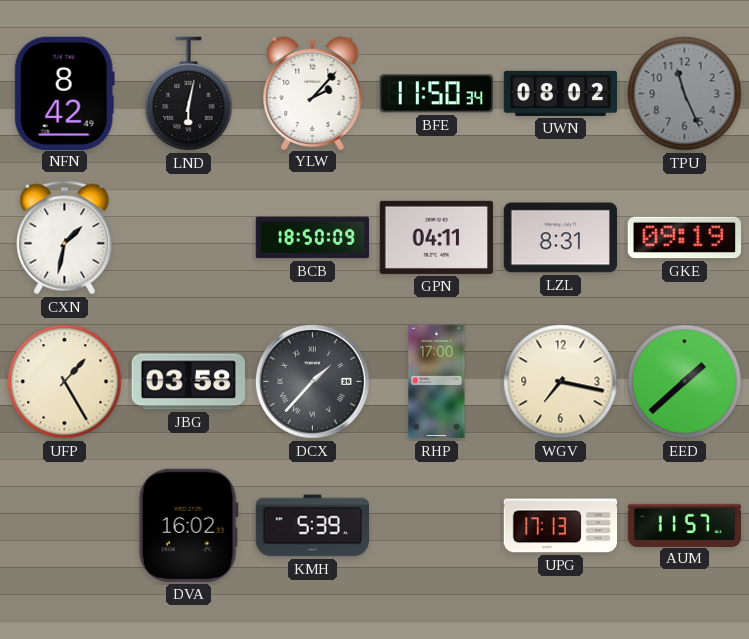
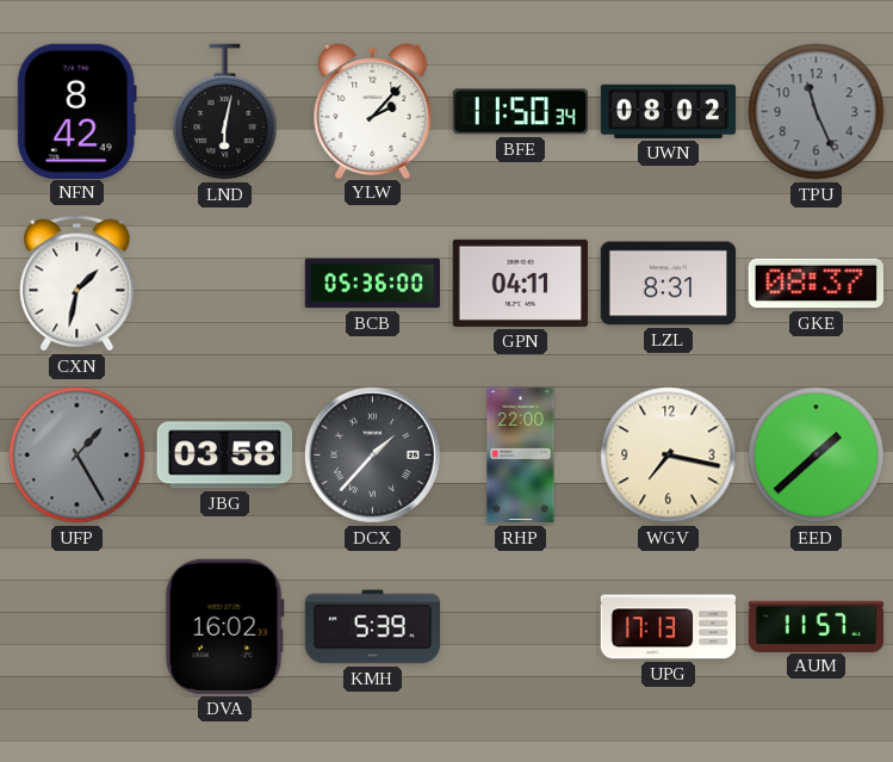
BCB: 18:50 -> 05:36 (372, 284)
GKE: 09:19 -> 08:37 (816, 284)
UFP dial: cream -> grey (77, 456)
RHP: 17:00 -> 22:00 (521, 456)
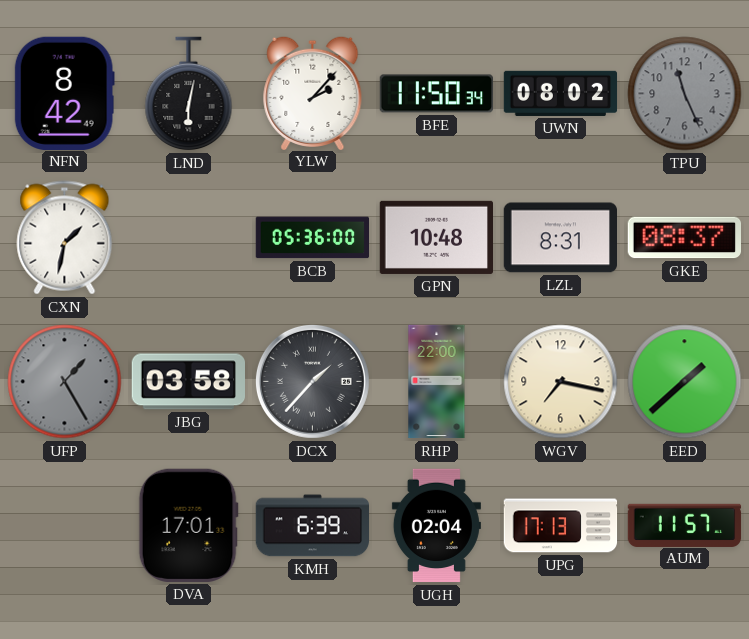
GPN: 04:11 -> 10:48 (436, 237)
DVA: 16:02 -> 17:01 (188, 525)
KMH: 5:39 -> 6:39 (312, 526)
UGH: none -> 02:04 (436, 526)
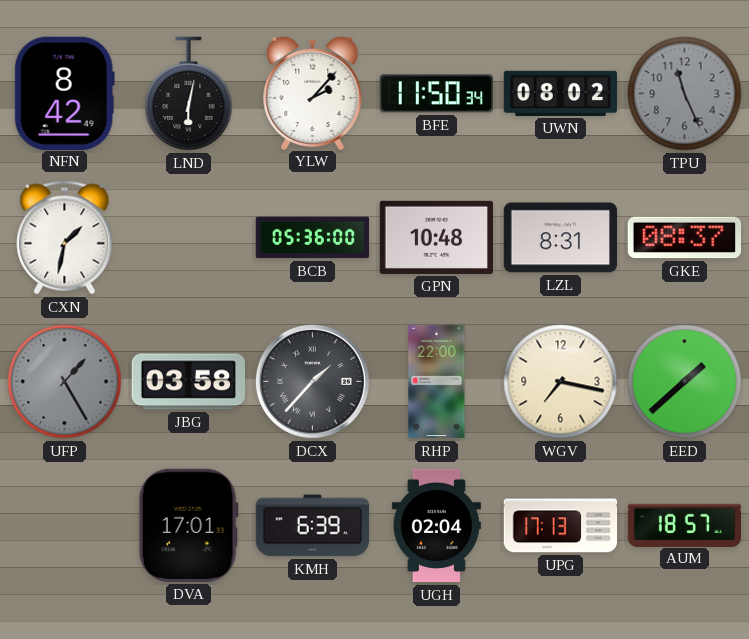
AUM: 11:57 -> 18:57 (685, 525)
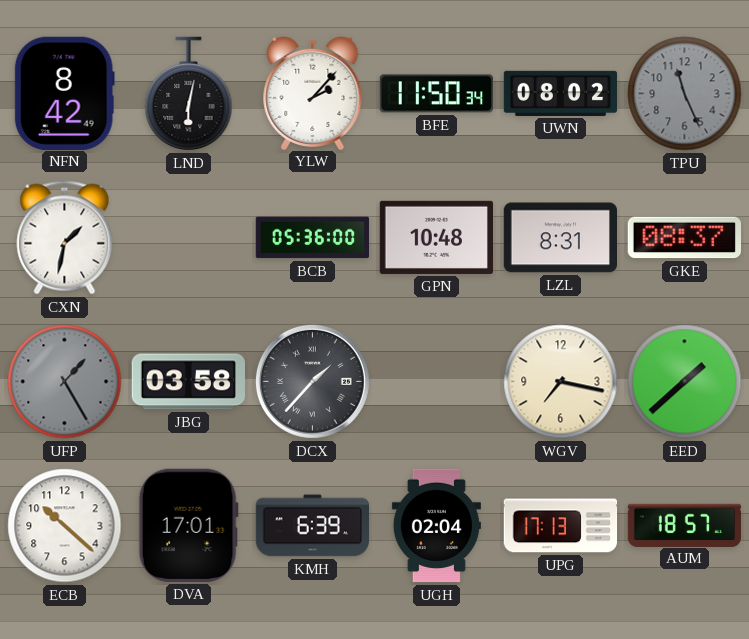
RHP: 22:00 -> none (437, 382)
ECB: none -> 10:22 (65, 526)
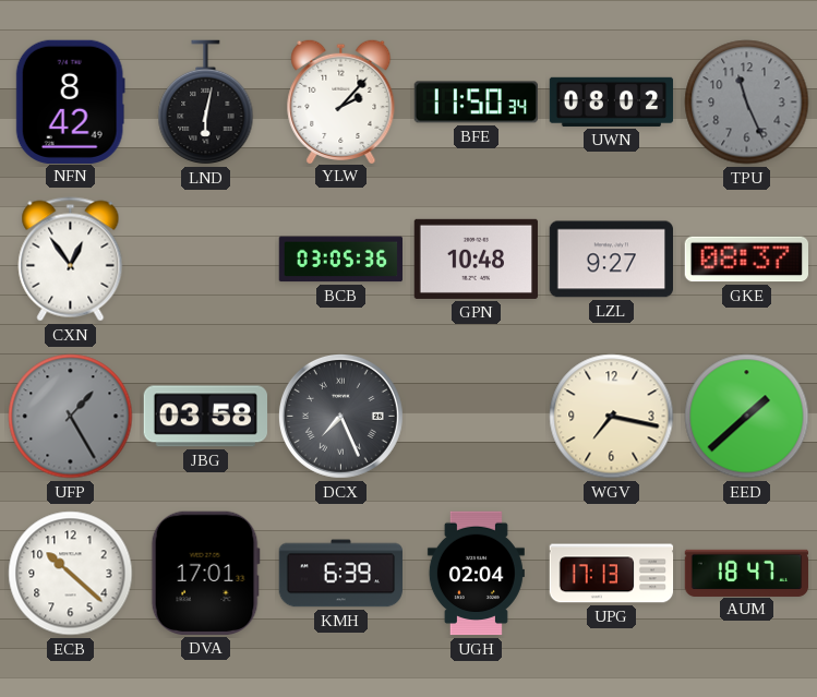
CXN: 1:32 -> 12:54 (71, 260)
BCB: 05:36 -> 03:05 (340, 260)
LZL: 8:31 -> 9:27 (611, 260)
DCX: 1:37 -> 7:26 (340, 416)
AUM: 18:57 -> 18:47 (747, 573)
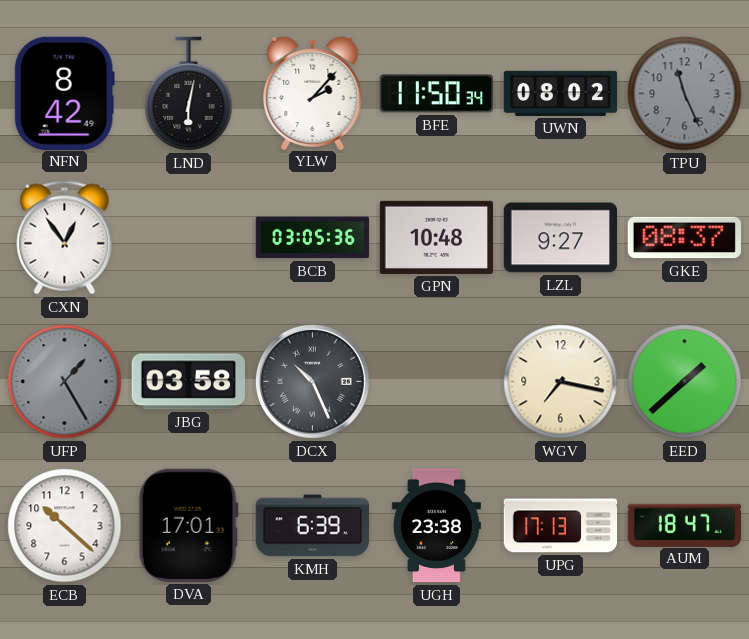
DCX: 7:26 -> 10:26 (312, 381)
UGH: 02:04 -> 23:38 (436, 526)
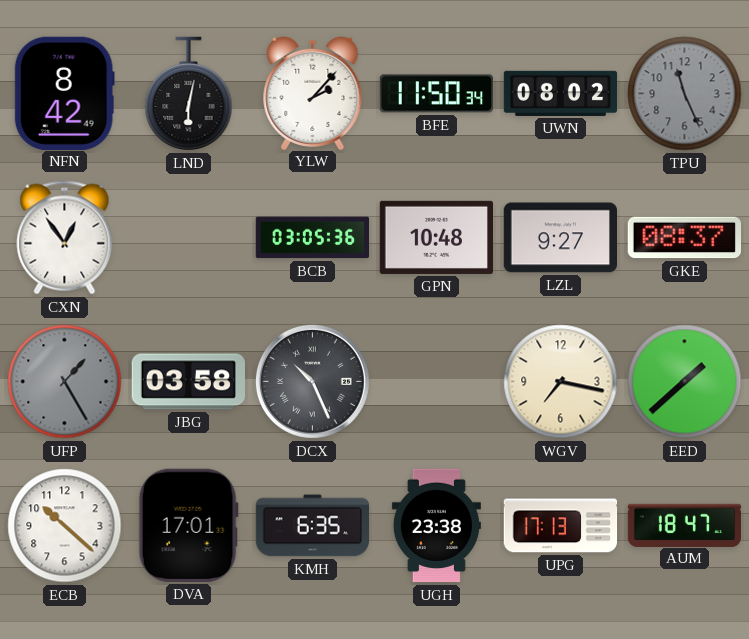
KMH: 6:39 -> 6:35 (312, 526)
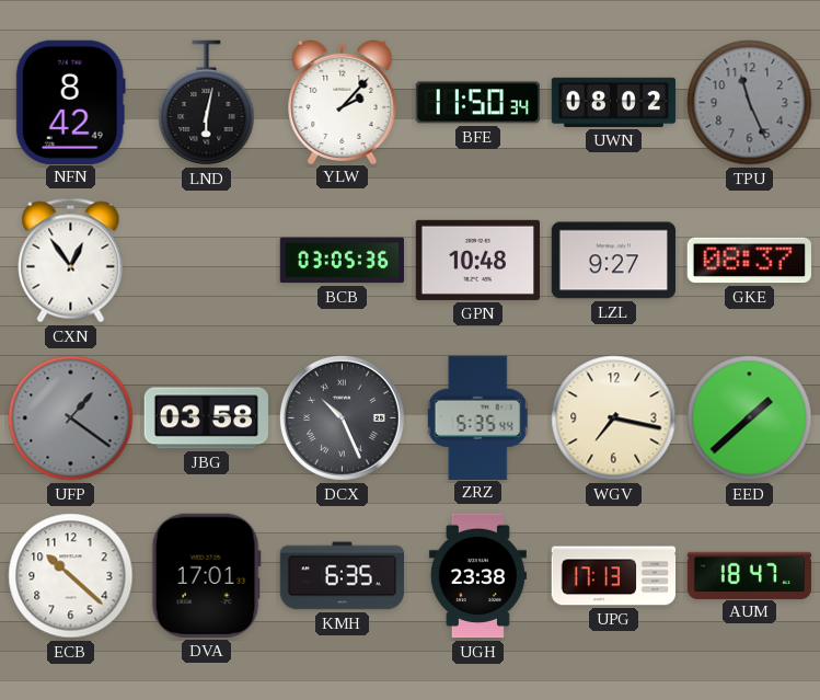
UFP: 1:25 -> 1:21 (71, 418)
ZRZ: none -> 5:35 (477, 417)
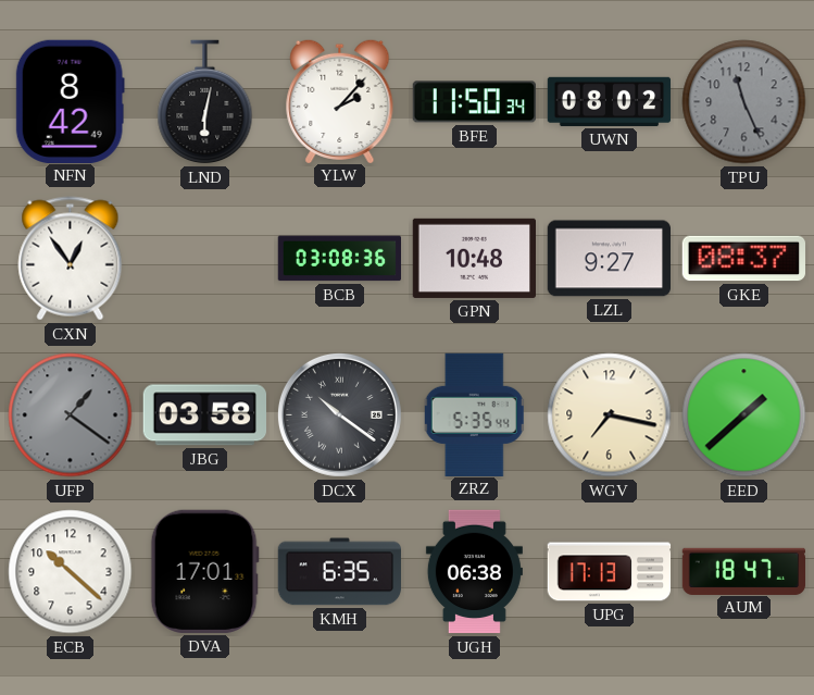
BCB: 03:05 -> 03:08 (339, 259)
DCX: 10:26 -> 10:21 (339, 414)
UGH: 23:38 -> 06:38 (474, 572)
